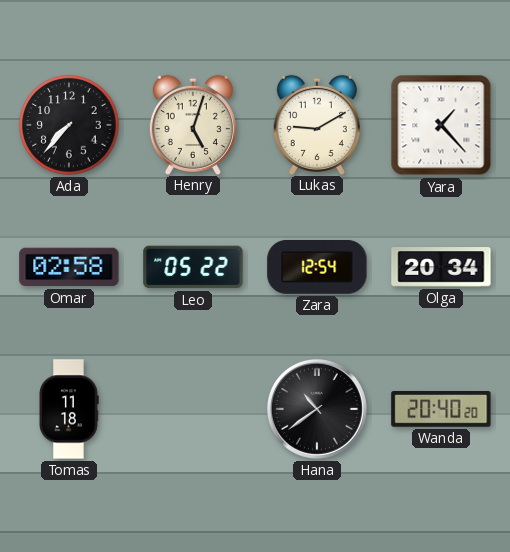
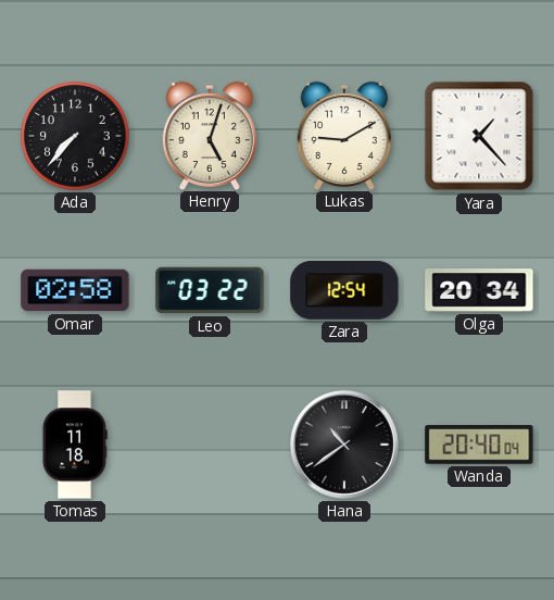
Leo: 05:22 -> 03:22 (210, 290)
Wanda: 20:40:20 -> 20:40:04 (479, 446)
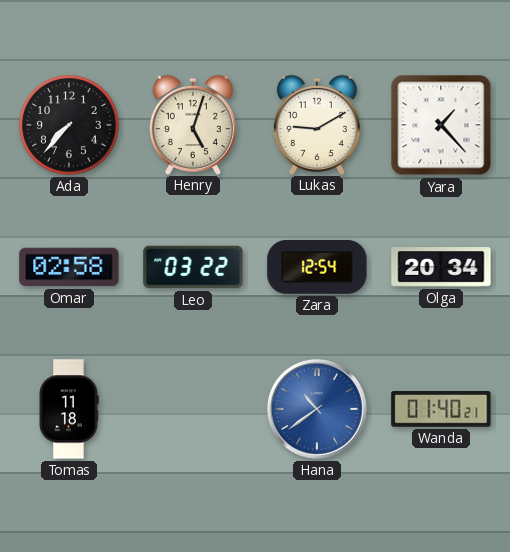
Hana dial: black -> blue (318, 410)
Wanda: 20:40 -> 01:40 (441, 410)
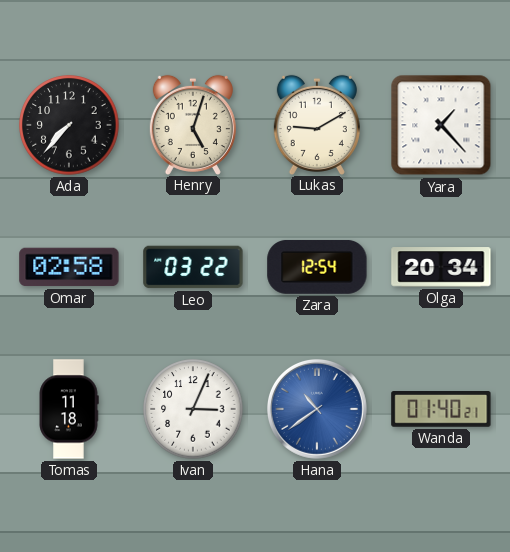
Ivan: none -> 3:04 (193, 409)
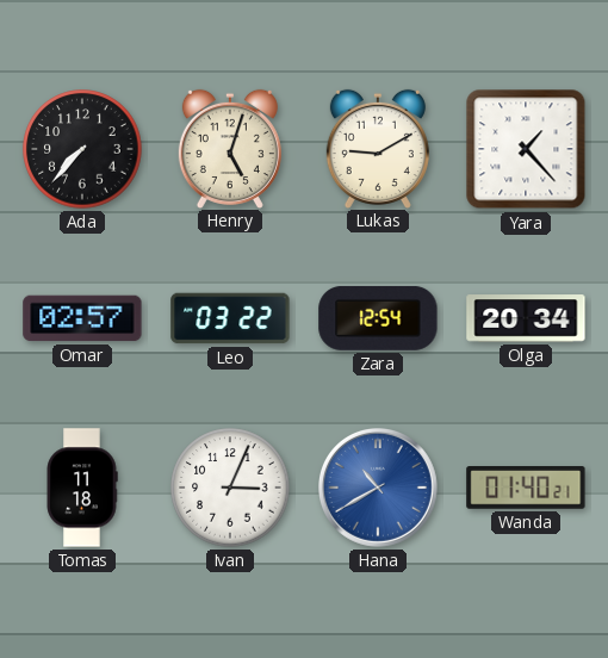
Omar: 02:58 -> 02:57 (82, 318)
Hana: 10:39 -> 10:40 (379, 489)
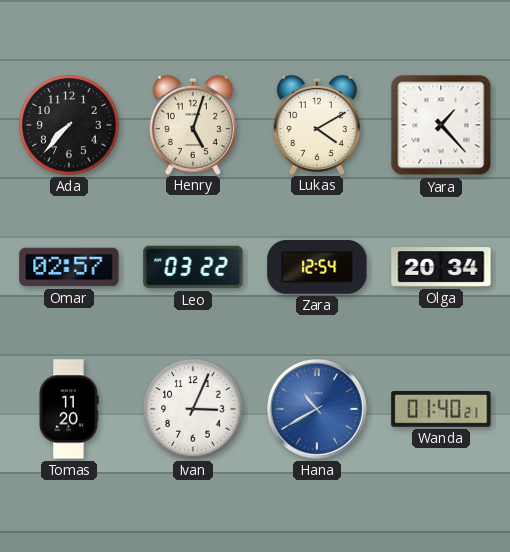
Lukas: 9:10 -> 4:10 (317, 124)
Tomas: 11:18 -> 11:20 (69, 409)
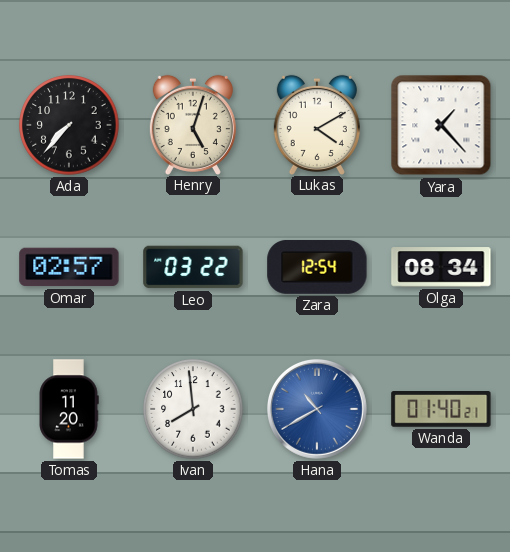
Olga: 20:34 -> 08:34 (441, 267)
Ivan: 3:04 -> 7:59 (193, 409)
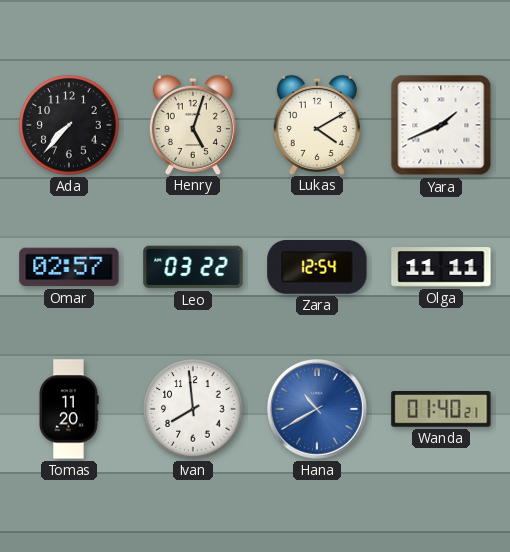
Yara: 1:23 -> 1:41 (441, 125)
Olga: 08:34 -> 11:11 (441, 267)
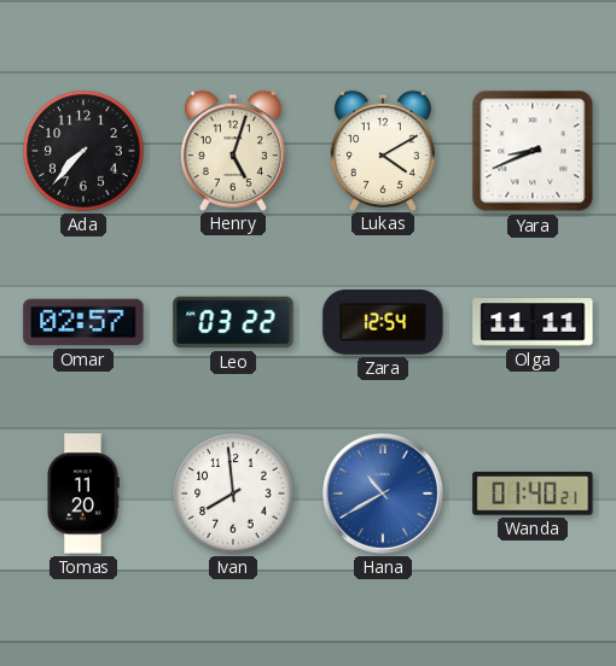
Yara: 1:41 -> 8:41 (533, 151)
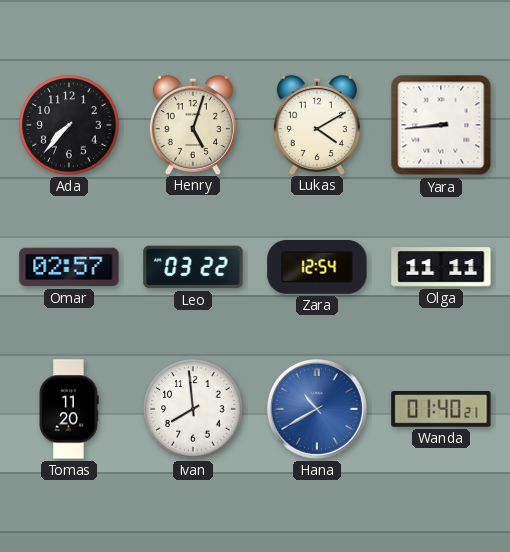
Yara: 8:41 -> 8:44 (441, 125)
